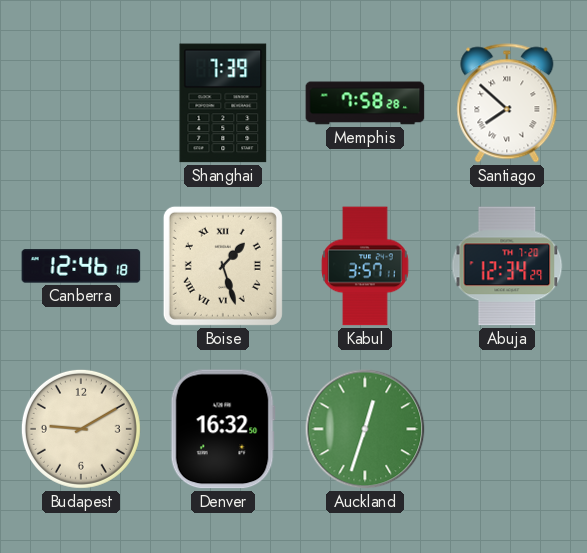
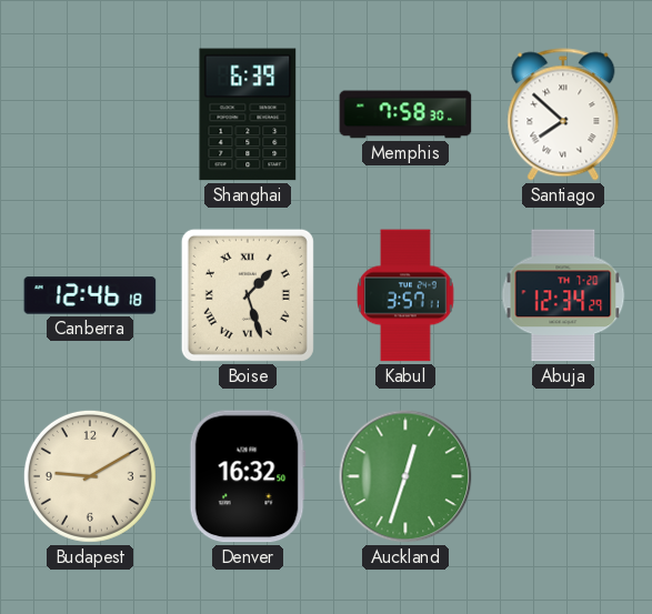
Shanghai: 7:39 -> 6:39 (248, 114)
Memphis: 7:58:28 -> 7:58:30 (405, 114)
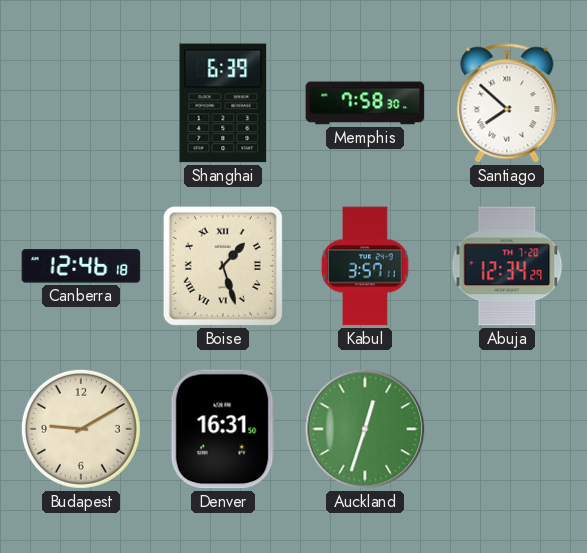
Denver: 16:32 -> 16:31 (223, 429)
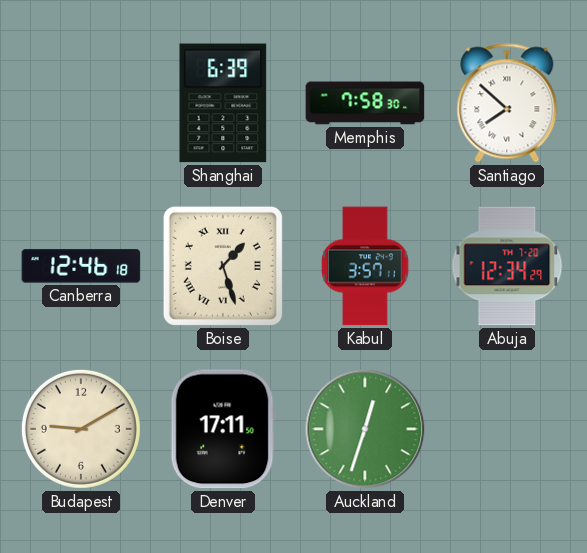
Denver: 16:31 -> 17:11 (223, 429)
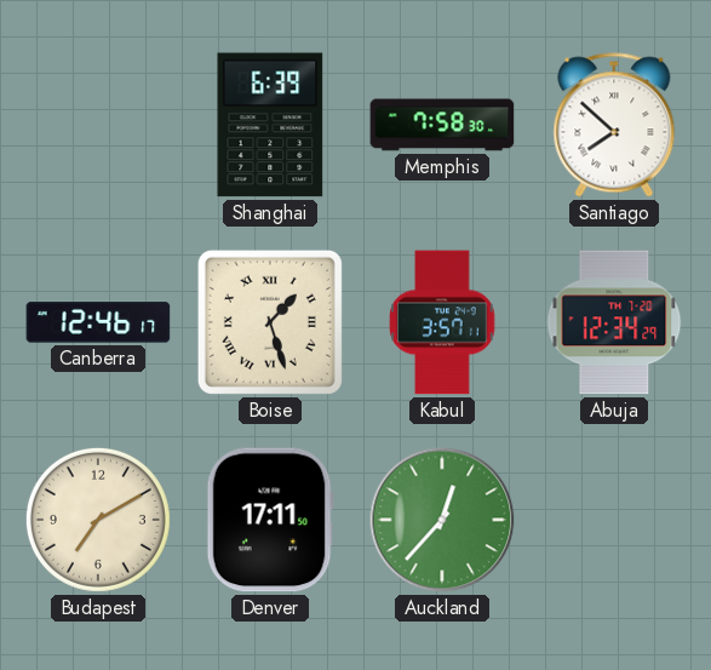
Canberra: 12:46:18 -> 12:46:17 (98, 322)
Budapest: 9:10 -> 7:10 (98, 520)
Auckland: 12:33 -> 12:37 (442, 520)
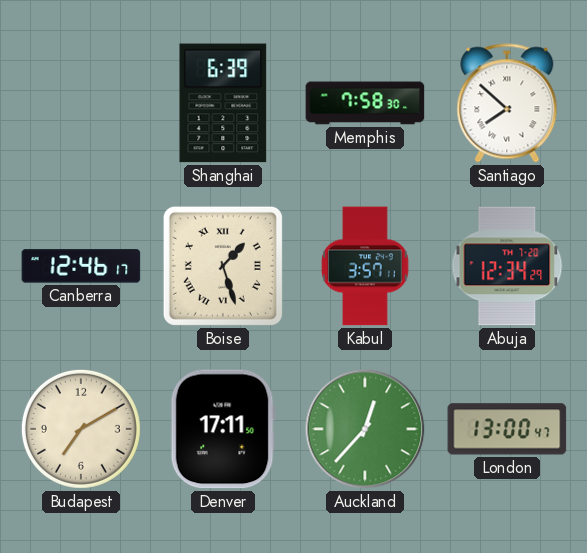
London: none -> 13:00 (507, 429)
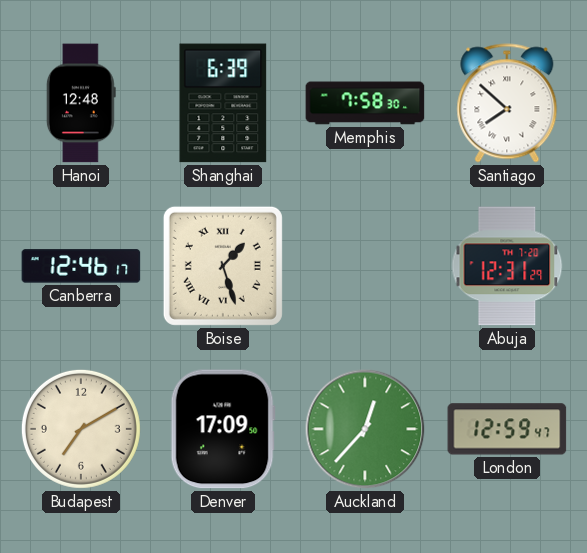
Hanoi: none -> 12:48 (81, 103)
Kabul: 3:57 -> none (365, 266)
Abuja: 12:34 -> 12:31 (507, 266)
Denver: 17:11 -> 17:09 (223, 429)
London: 13:00 -> 12:59 (507, 429)
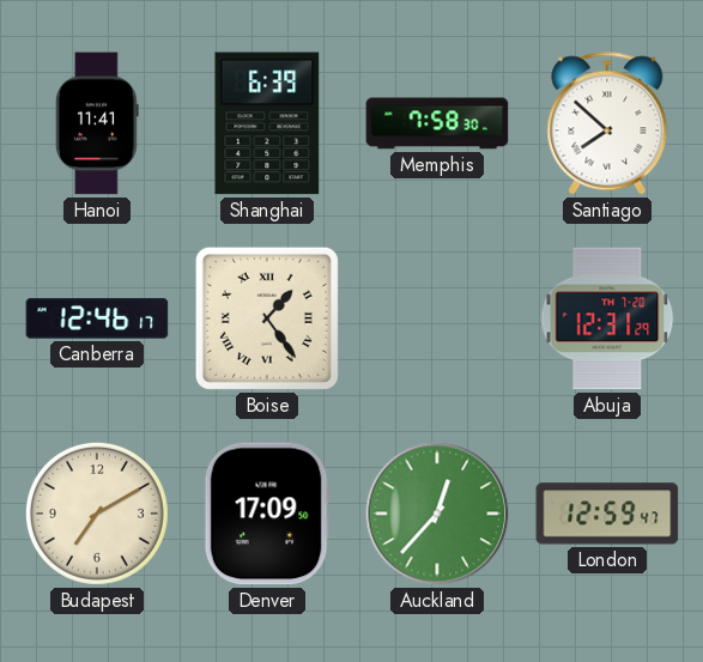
Hanoi: 12:48 -> 11:41 (97, 123)
Boise: 1:27 -> 1:24 (267, 318)
